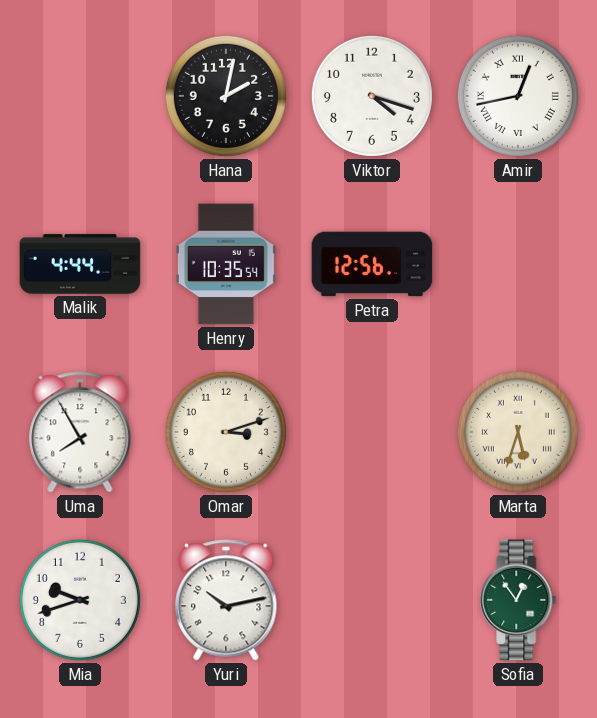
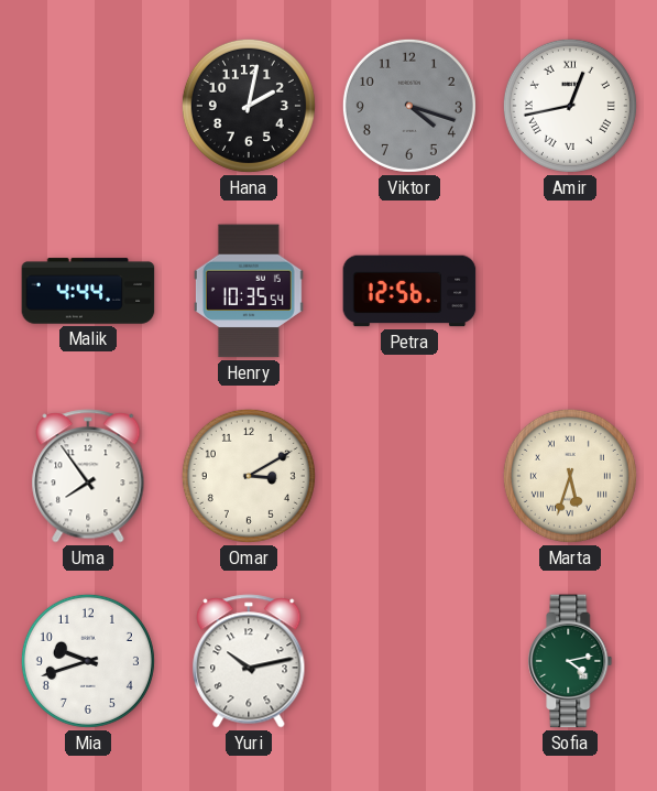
Viktor dial: white -> grey (409, 106)
Uma: 7:55 -> 7:54 (88, 476)
Omar: 3:12 -> 3:10 (249, 476)
Sofia: 12:54 -> 4:13 (570, 661)
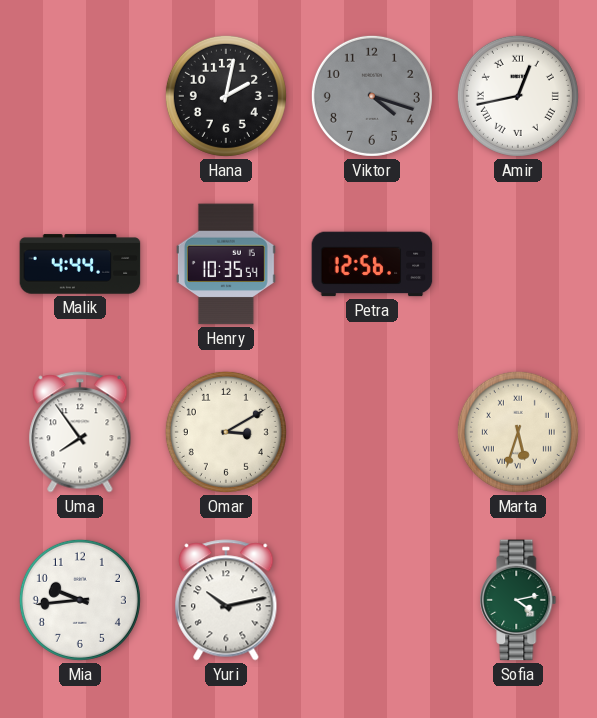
Mia: 9:42 -> 9:44 (80, 600)
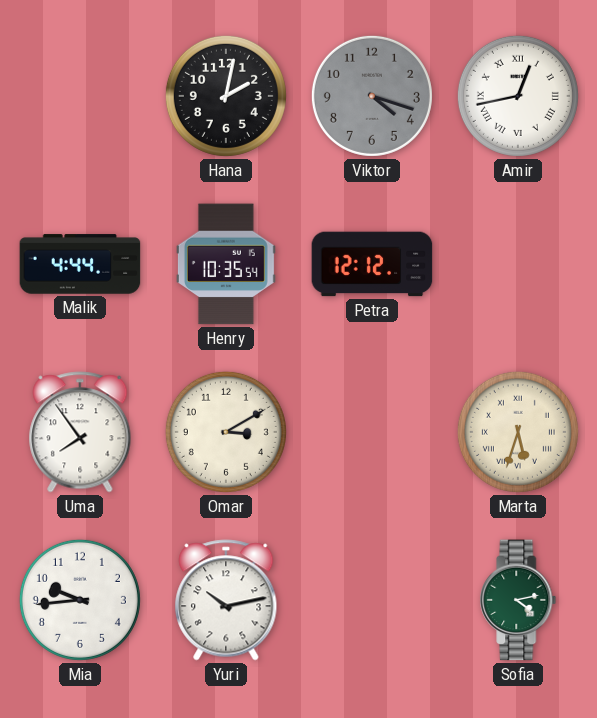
Petra: 12:56 -> 12:12 (372, 264)
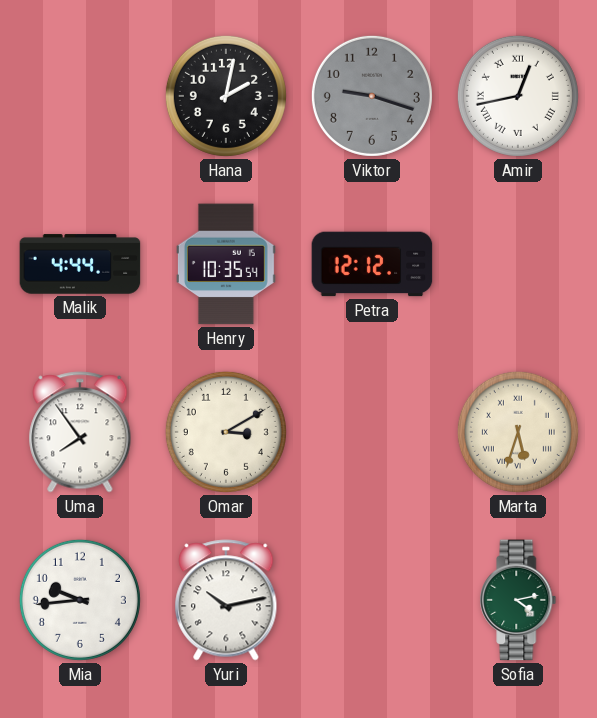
Viktor: 4:18 -> 9:18 (372, 96)
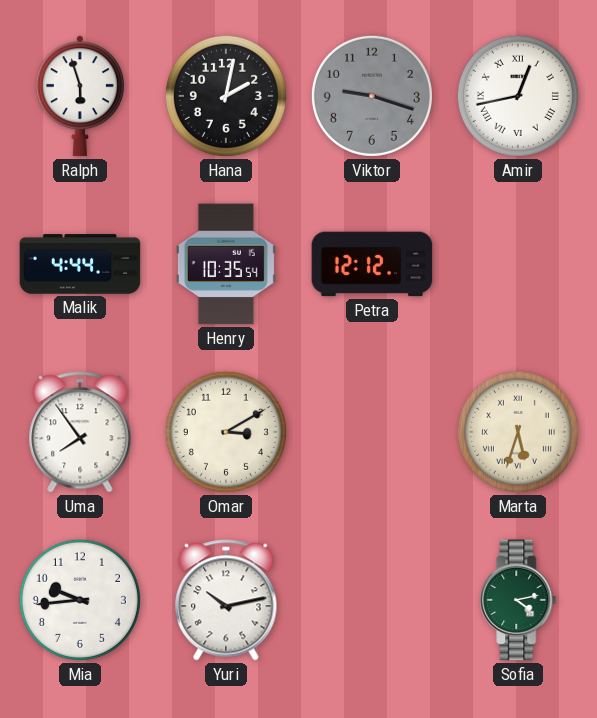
Ralph: none -> 5:57 (80, 96)
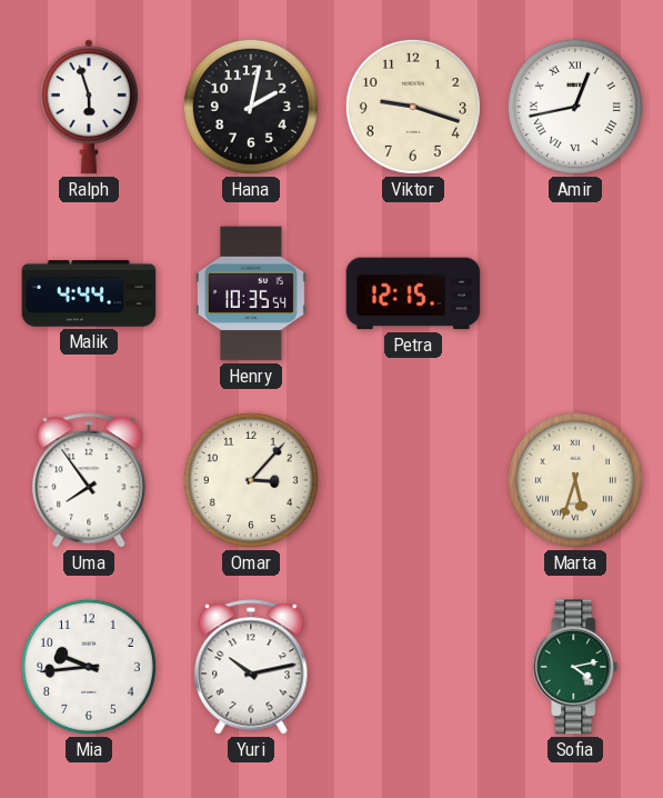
Viktor dial: grey -> cream (413, 107)
Petra: 12:12 -> 12:15 (413, 293)
Omar: 3:10 -> 3:07 (251, 480)
